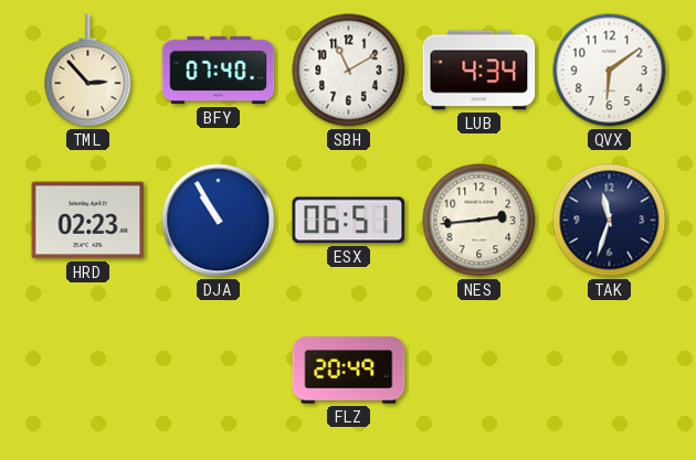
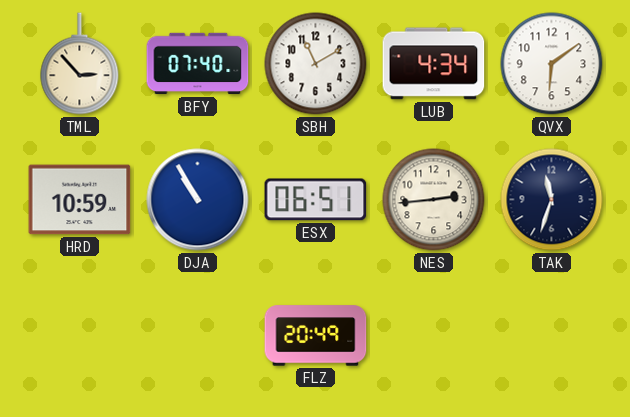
HRD: 02:23 -> 10:59 (80, 200)
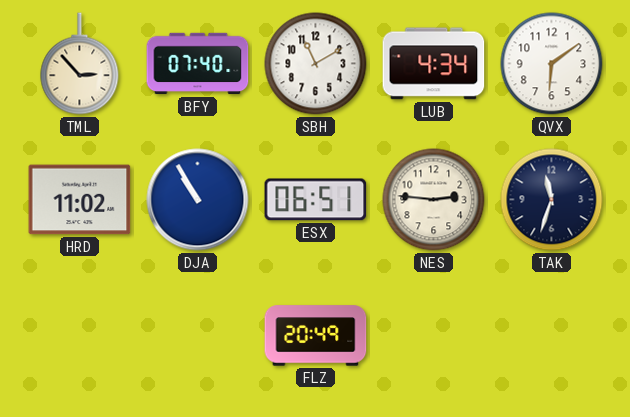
HRD: 10:59 -> 11:02 (80, 200)
NES: 2:44 -> 2:46 (434, 200)
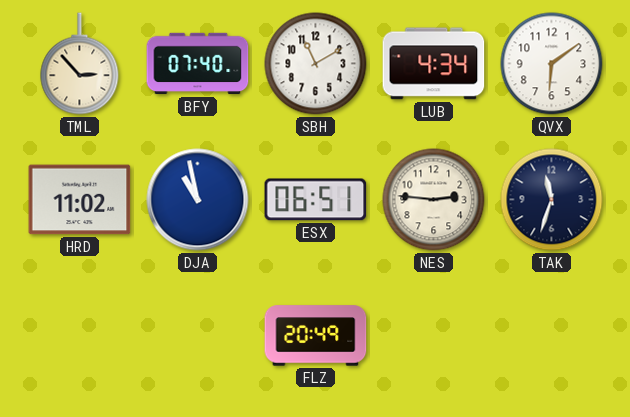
DJA: 10:55 -> 10:58 (198, 200)
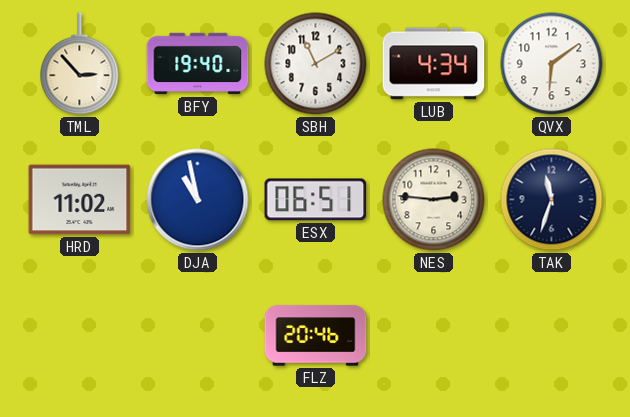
BFY: 07:40 -> 19:40 (198, 64)
FLZ: 20:49 -> 20:46 (316, 336)
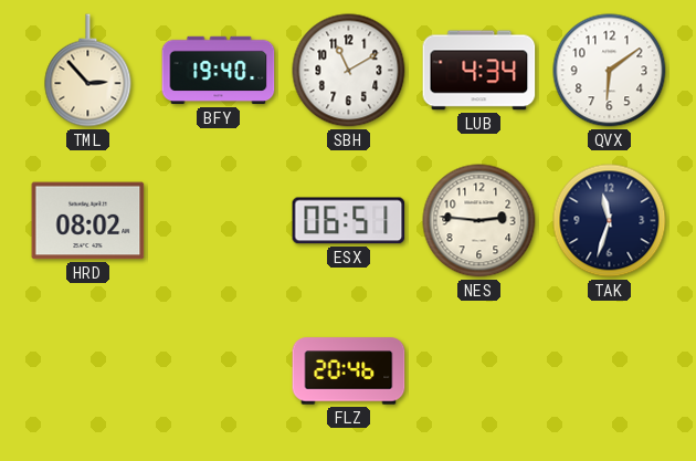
HRD: 11:02 -> 08:02 (88, 221)
DJA: 10:58 -> none (198, 200)
